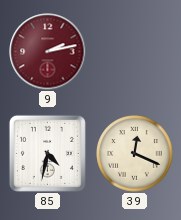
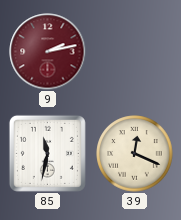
85: 4:32 -> 11:32 (47, 153)
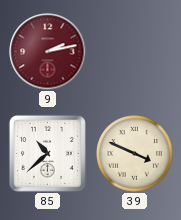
85: 11:32 -> 10:38 (47, 153)
39: 12:19 -> 3:49 (135, 154)
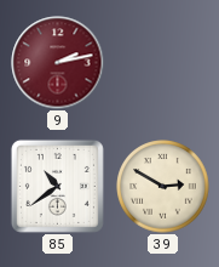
85: 10:38 -> 10:39 (57, 186)
39: 3:49 -> 2:50 (163, 187)
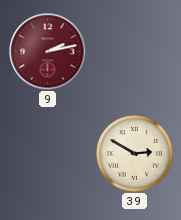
85: 10:39 -> none (57, 186)
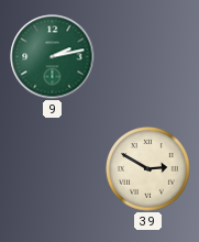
9 dial: burgundy -> green (53, 57)
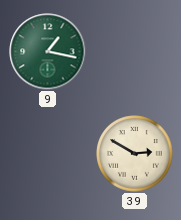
9: 2:13 -> 1:17 (48, 52)
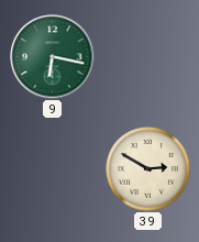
9: 1:17 -> 6:17 (53, 57)
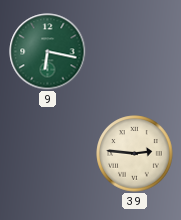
39: 2:50 -> 2:46 (135, 154)
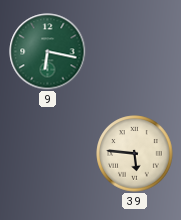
39: 2:46 -> 5:46 (135, 154)
